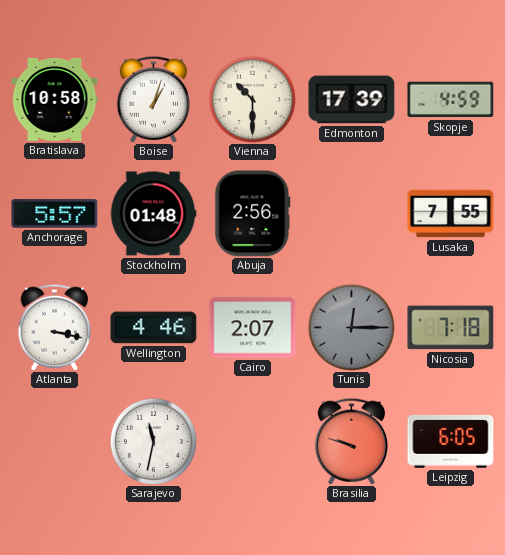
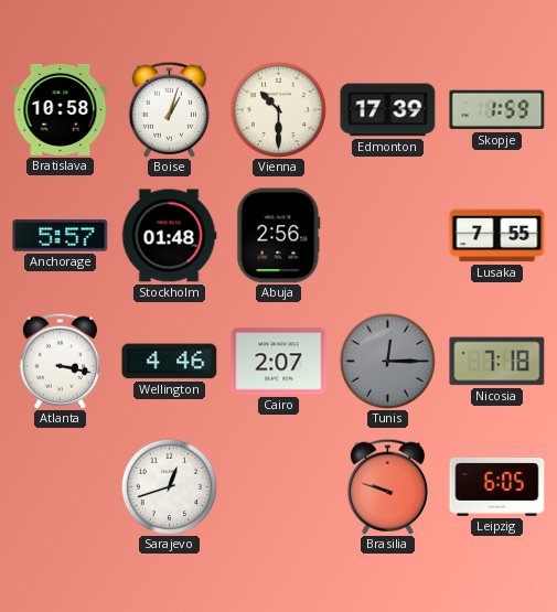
Skopje: 4:59 -> 1:59 (497, 110)
Sarajevo: 11:32 -> 12:42 (169, 486)
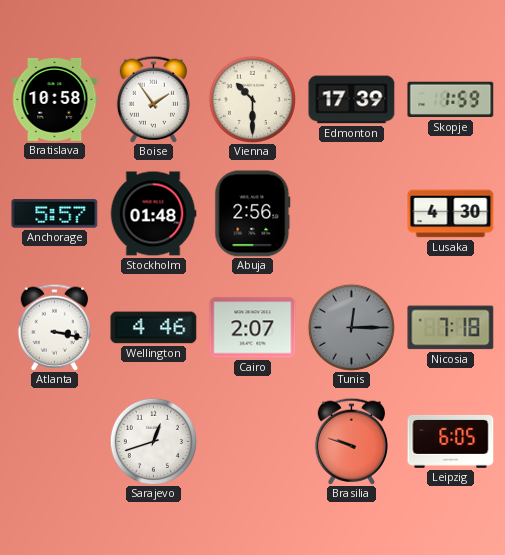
Boise: 1:03 -> 1:54 (153, 99)
Lusaka: 7:55 -> 4:30 (451, 214)
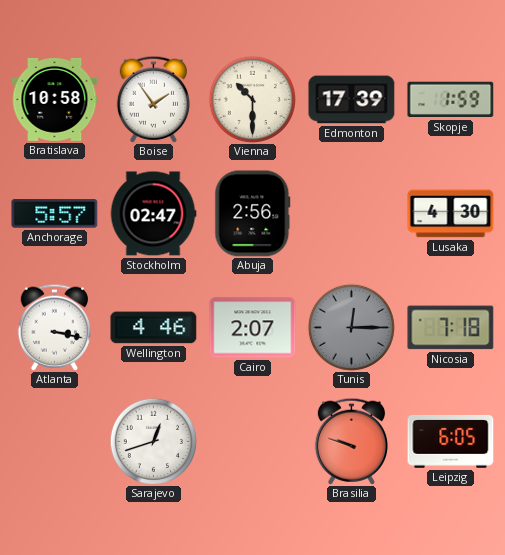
Stockholm: 01:48 -> 02:47 (153, 214)
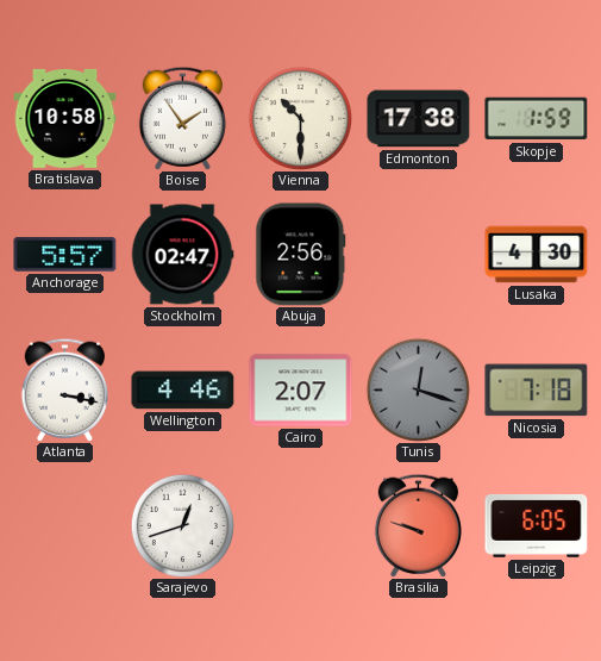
Edmonton: 17:39 -> 17:38 (419, 119)
Tunis: 12:15 -> 12:18 (418, 389)
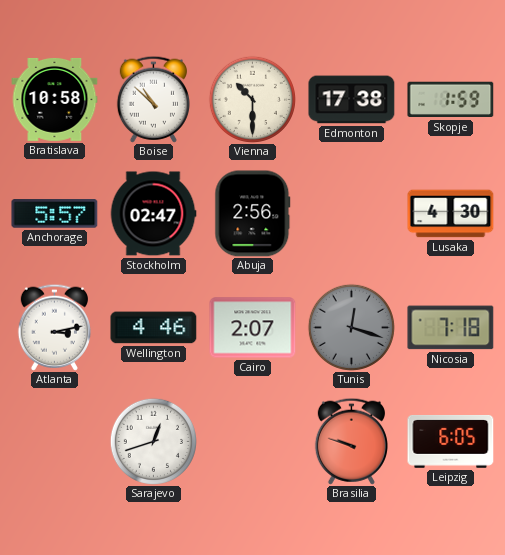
Boise: 1:54 -> 10:52 (153, 99)
Atlanta: 3:17 -> 3:13 (54, 327)
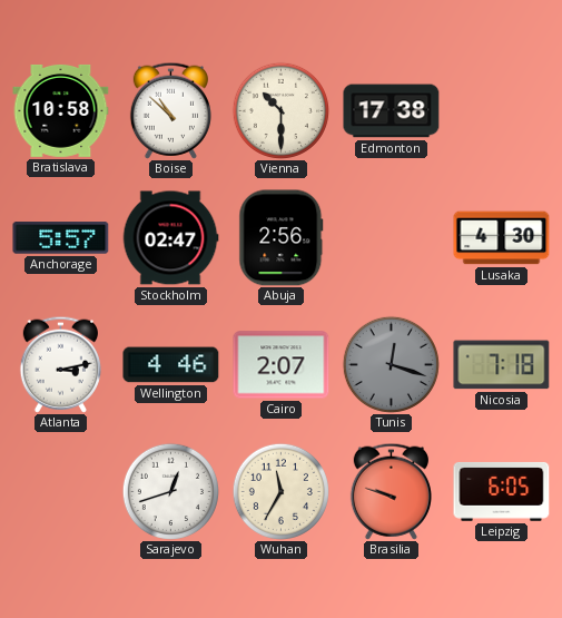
Skopje: 1:59 -> none (451, 100)
Wuhan: none -> 11:35 (280, 491)
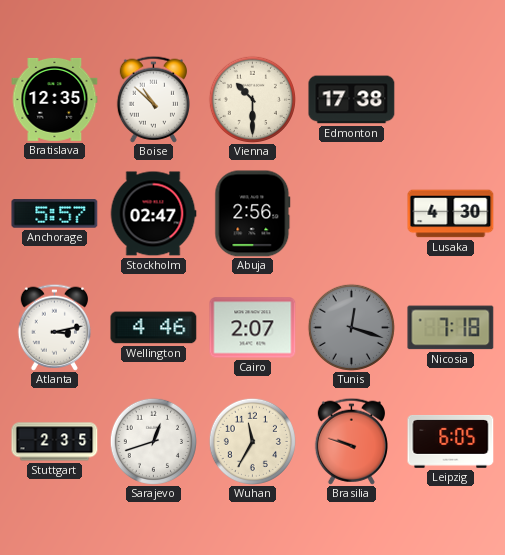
Bratislava: 10:58 -> 12:35 (55, 99)
Stuttgart: none -> 2:35 (55, 442)
